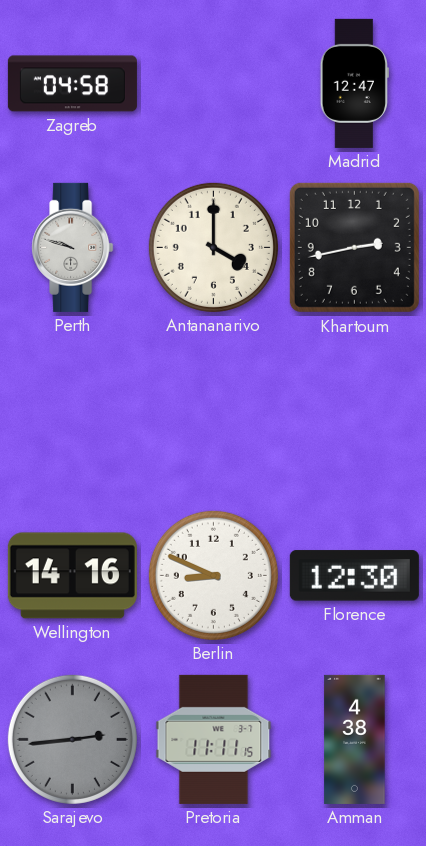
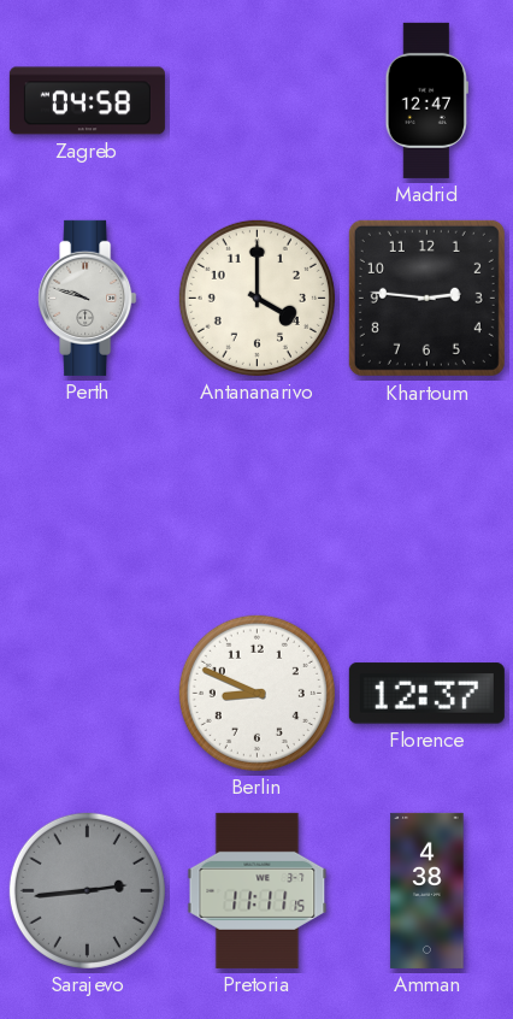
Khartoum: 2:43 -> 2:46 (426, 298)
Wellington: 14:16 -> none (72, 576)
Florence: 12:30 -> 12:37 (426, 694)
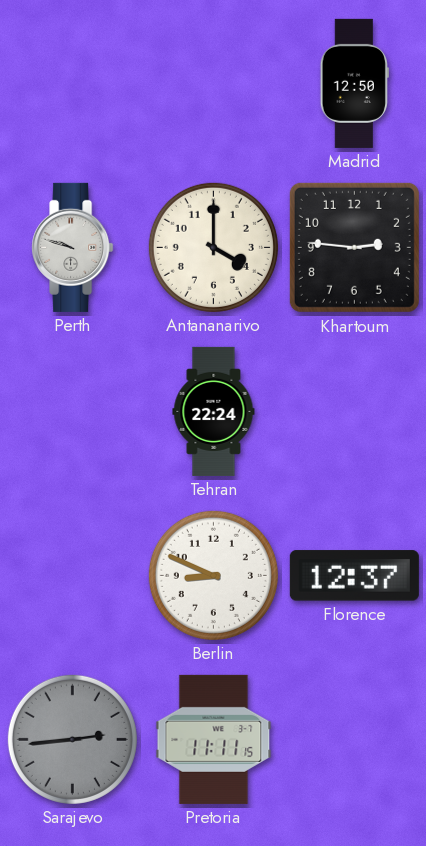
Zagreb: 04:58 -> none (87, 101)
Madrid: 12:47 -> 12:50 (354, 83)
Tehran: none -> 22:24 (214, 411)
Amman: 4:38 -> none (427, 890)
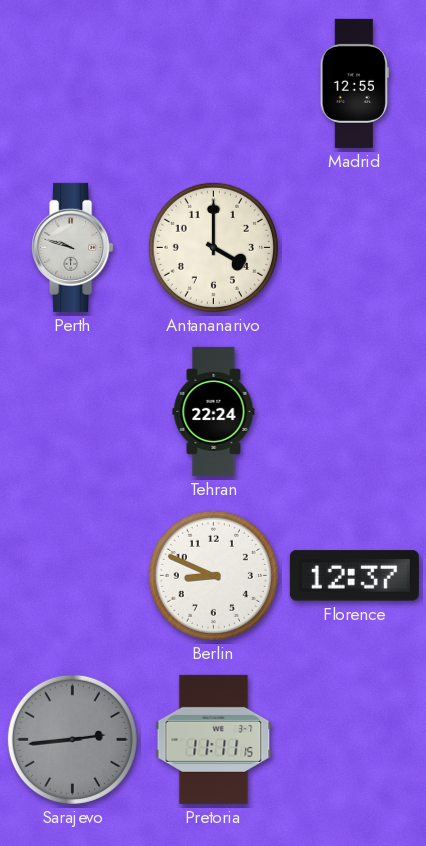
Madrid: 12:50 -> 12:55 (354, 83)
Khartoum: 2:46 -> none (354, 247)
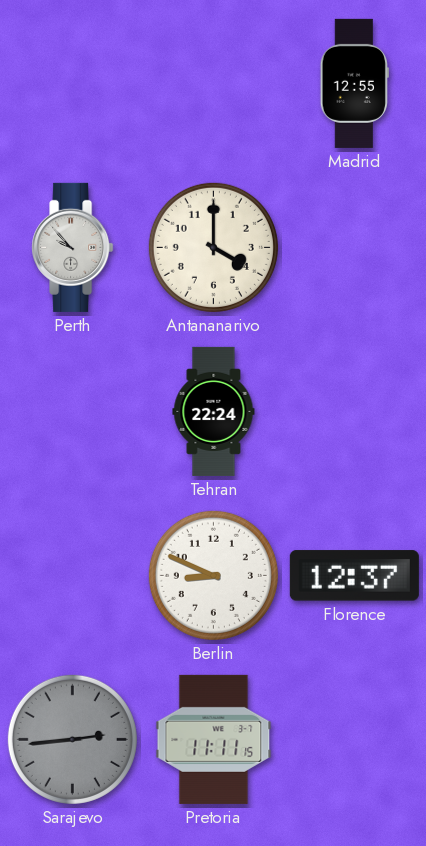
Perth: 9:48 -> 9:53 (73, 247)
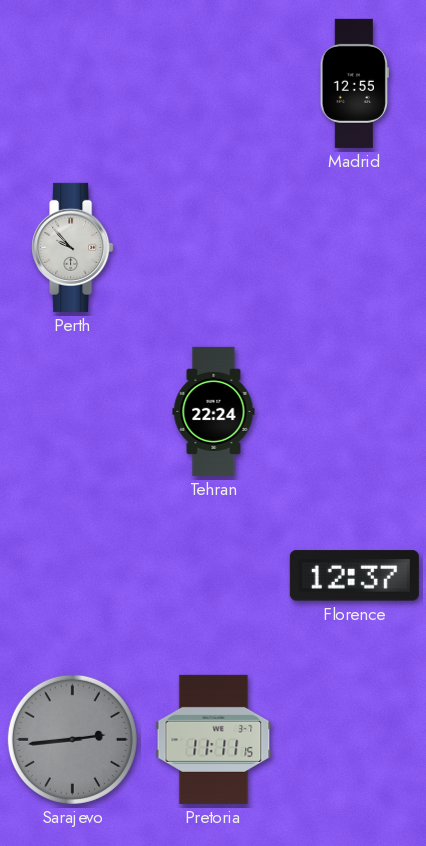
Antananarivo: 4:00 -> none (213, 247)
Berlin: 8:49 -> none (213, 575)
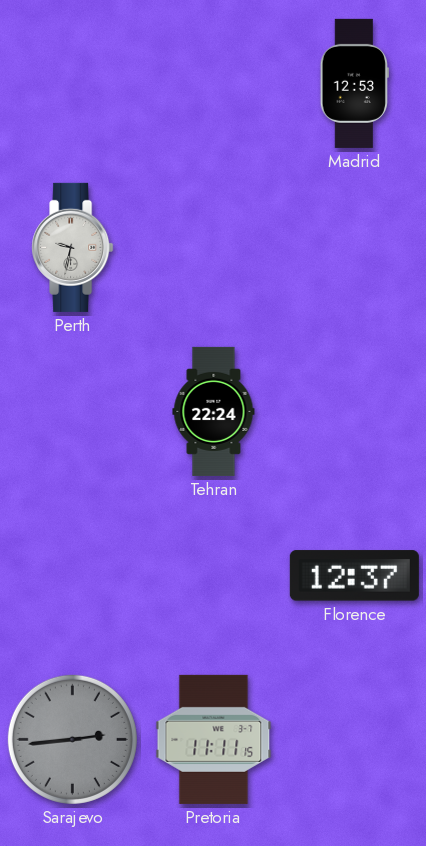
Madrid: 12:55 -> 12:53 (354, 83)
Perth: 9:53 -> 9:32 (73, 247)
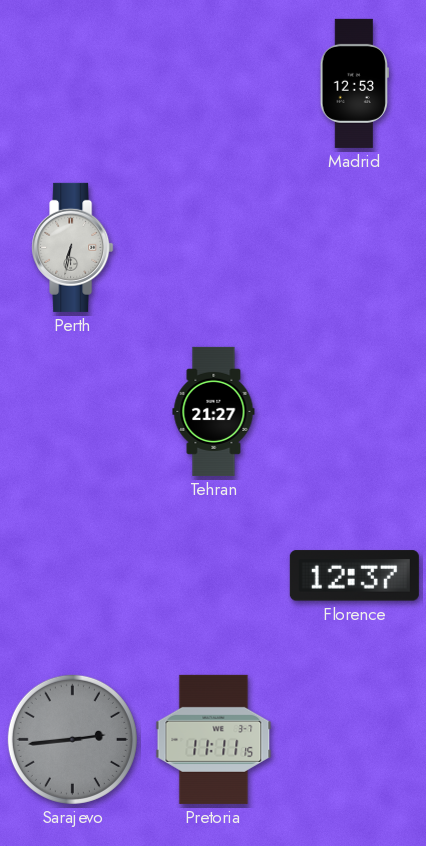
Perth: 9:32 -> 6:32 (73, 247)
Tehran: 22:24 -> 21:27 (214, 411)
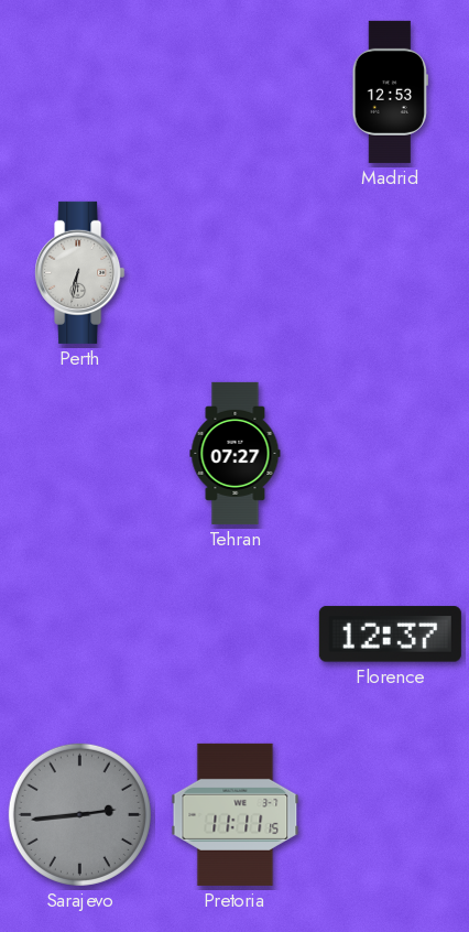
Tehran: 21:27 -> 07:27 (236, 453)
